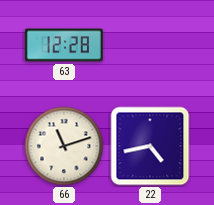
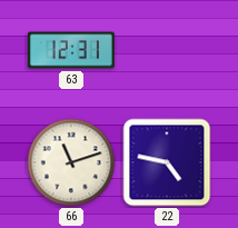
63: 12:28 -> 12:31 (71, 50)
22: 4:43 -> 4:47 (167, 162)
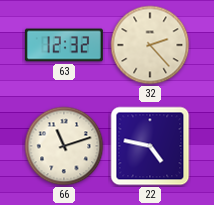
63: 12:31 -> 12:32 (64, 45)
32: none -> 2:23 (150, 45)
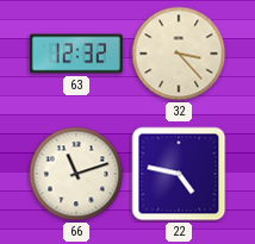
32: 2:23 -> 3:23 (179, 54)
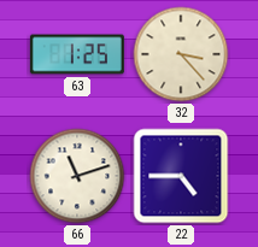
63: 12:32 -> 1:25 (77, 54)
22: 4:47 -> 4:45 (181, 176)
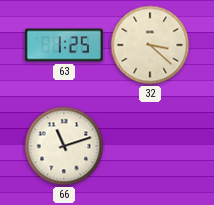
32: 3:23 -> 3:22 (150, 45)
22: 4:45 -> none (181, 176)
